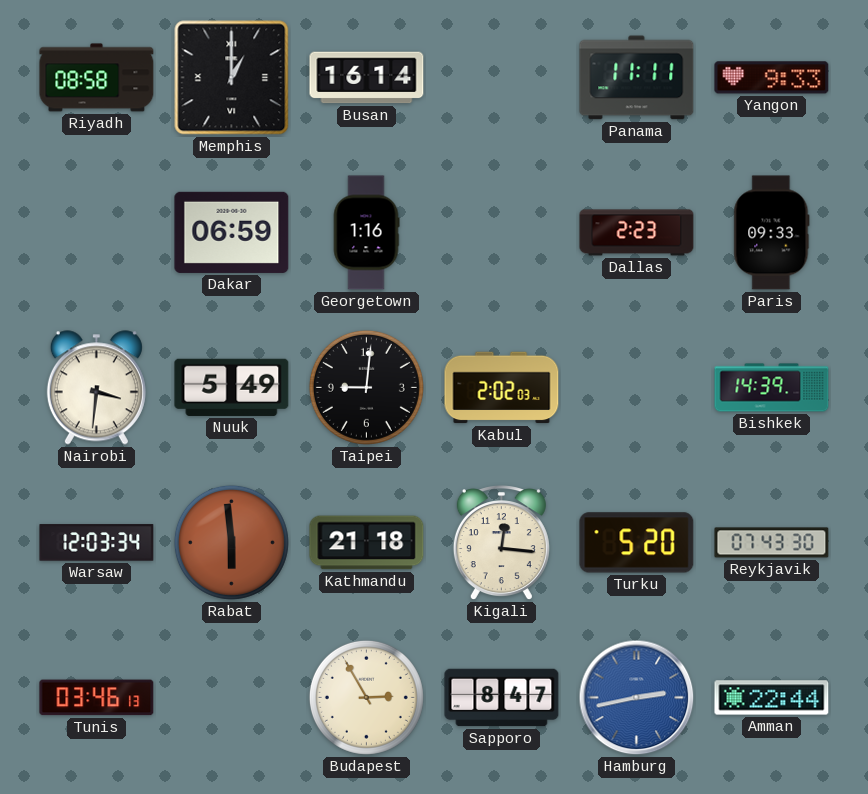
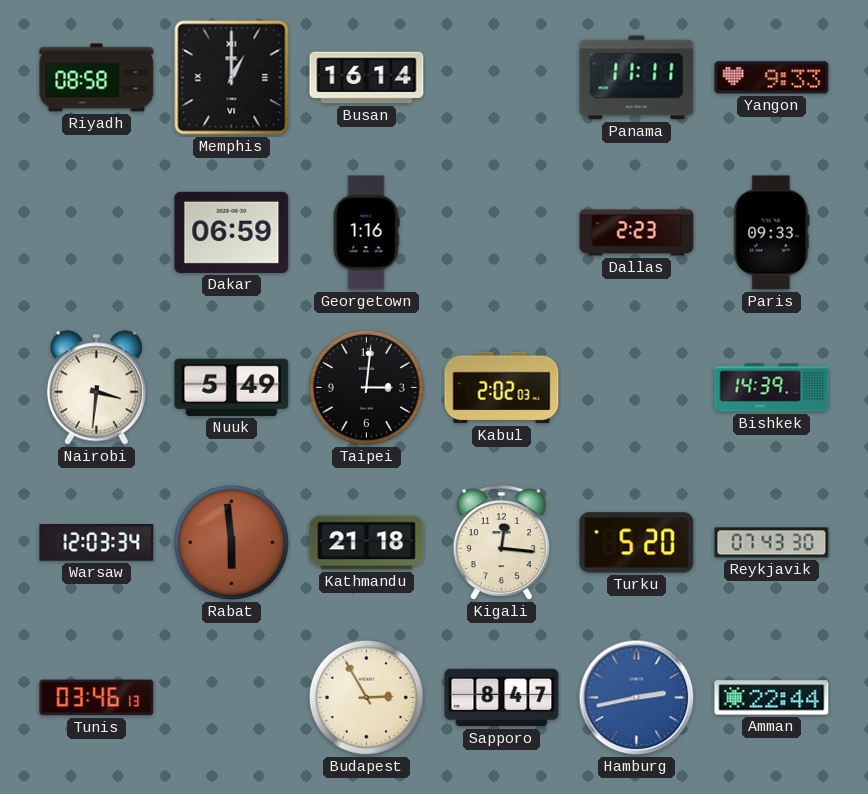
Taipei: 9:01 -> 3:01 (366, 387)
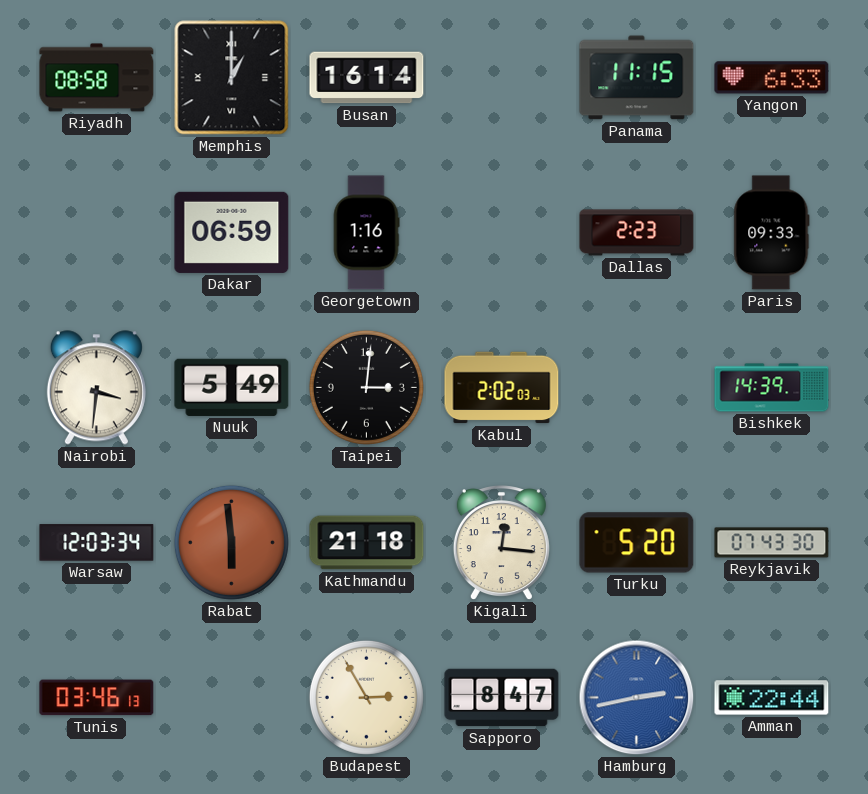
Panama: 11:11 -> 11:15 (637, 78)
Yangon: 9:33 -> 6:33 (772, 78)
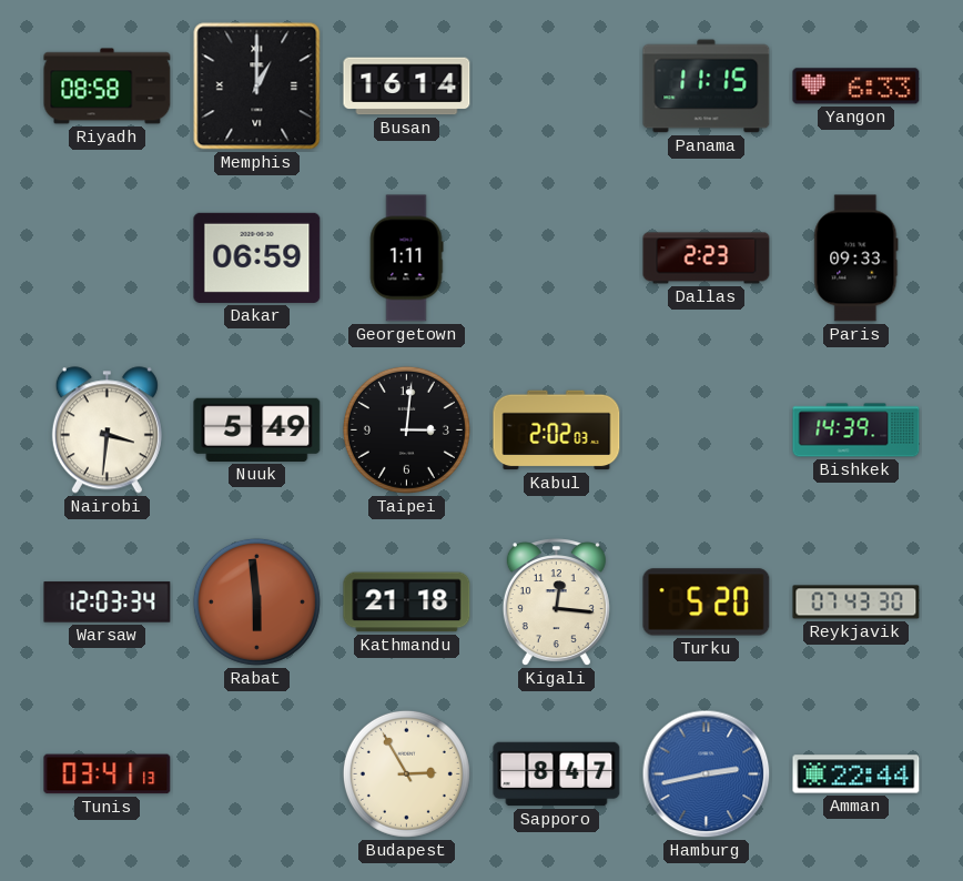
Georgetown: 1:16 -> 1:11 (406, 259)
Tunis: 03:46 -> 03:41 (108, 774)
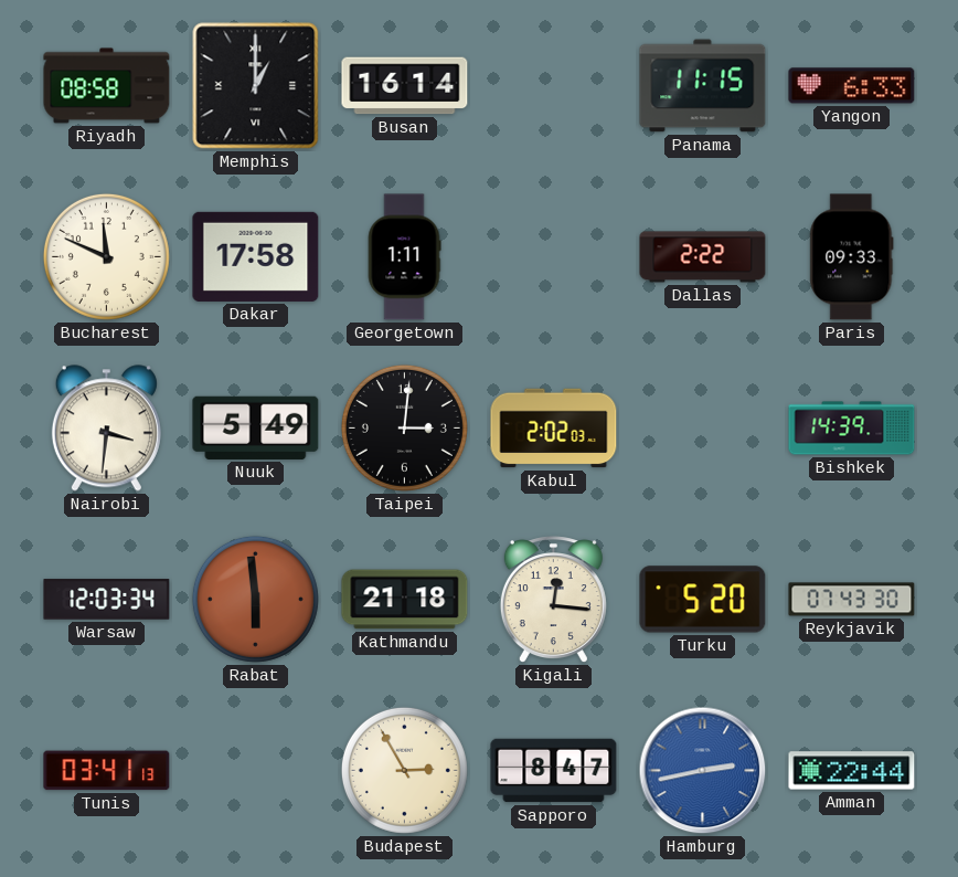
Bucharest: none -> 11:49 (106, 256)
Dakar: 06:59 -> 17:58 (256, 256)
Dallas: 2:23 -> 2:22 (703, 257)
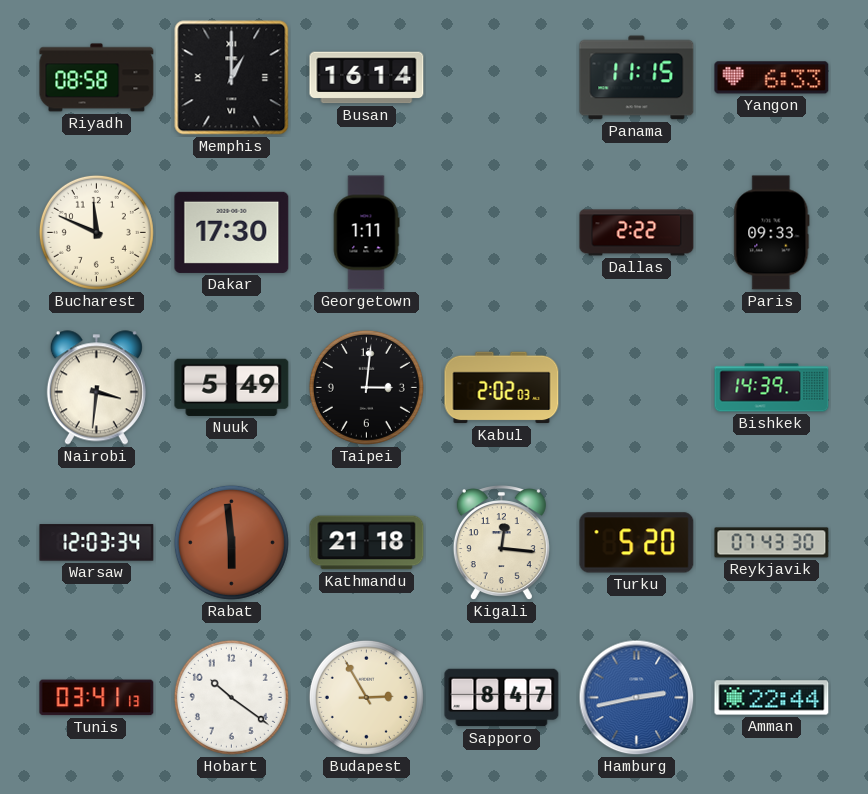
Dakar: 17:58 -> 17:30 (232, 232)
Hobart: none -> 10:21 (231, 697)
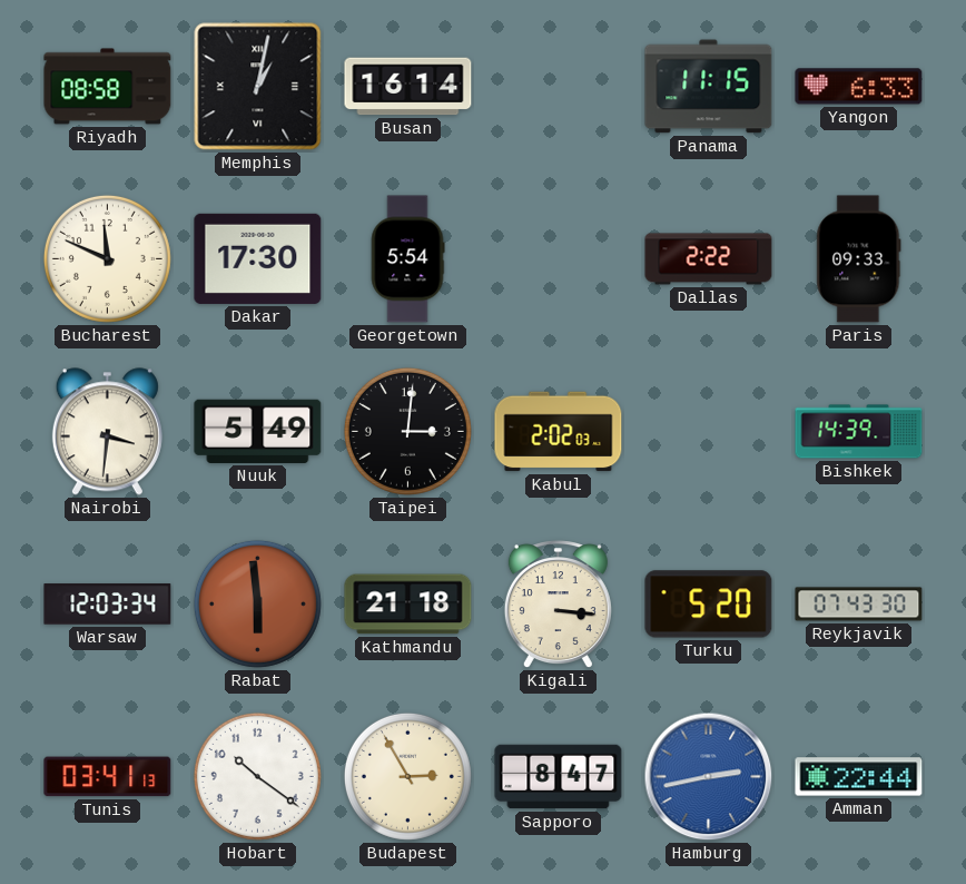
Memphis: 1:00 -> 1:02 (258, 87)
Georgetown: 1:11 -> 5:54 (407, 259)
Kigali: 12:16 -> 3:16 (558, 605)
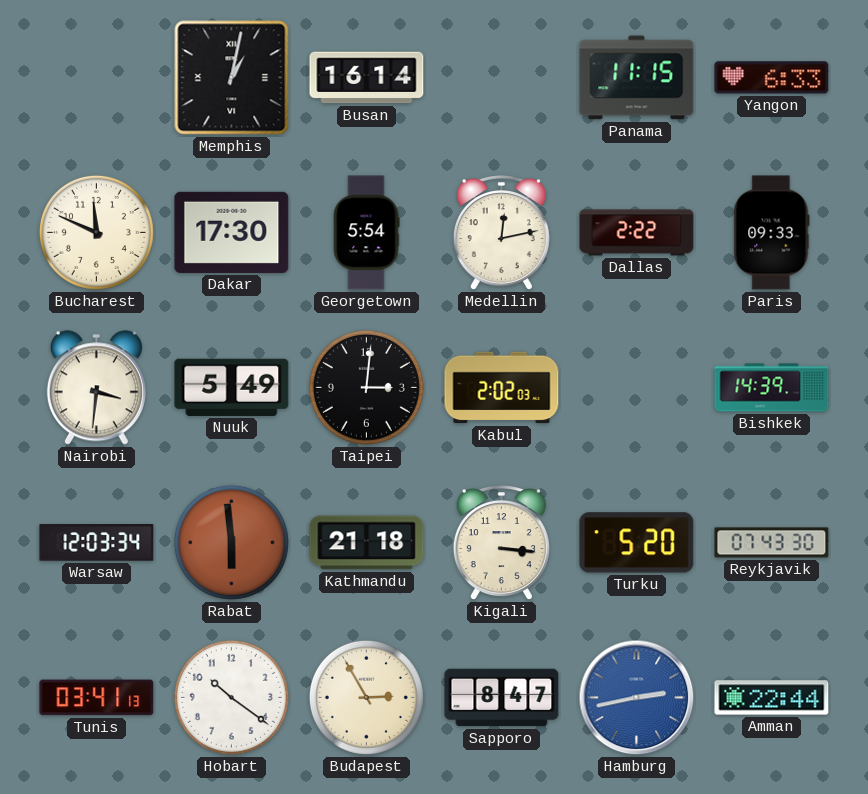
Riyadh: 08:58 -> none (108, 87)
Medellin: none -> 12:13 (501, 233)
